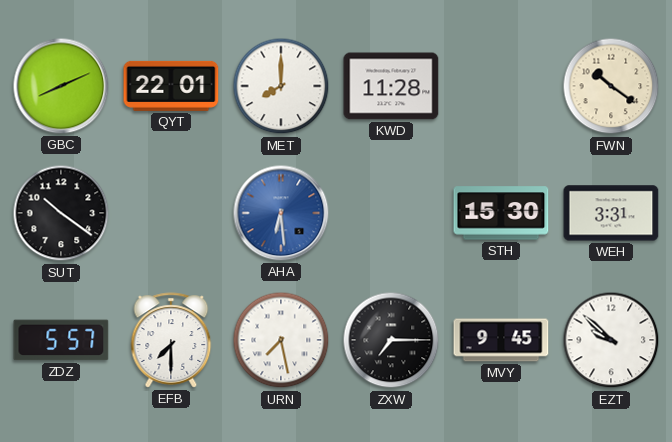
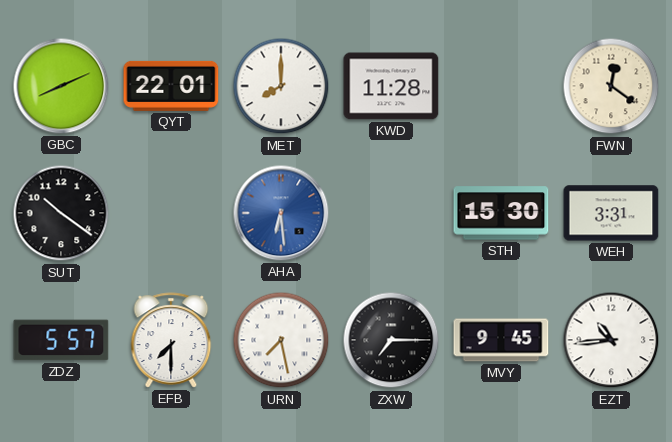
FWN: 10:21 -> 12:21 (611, 86)
EZT: 9:52 -> 10:44 (611, 340)
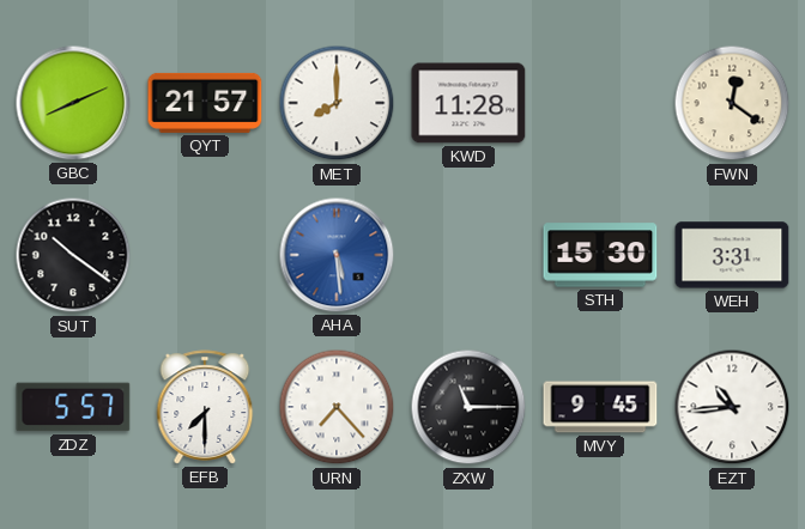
QYT: 22:01 -> 21:57 (205, 103)
AHA: 6:29 -> 5:29 (337, 255)
URN: 7:28 -> 7:23 (337, 407)
ZXW: 7:15 -> 11:15 (468, 407)
